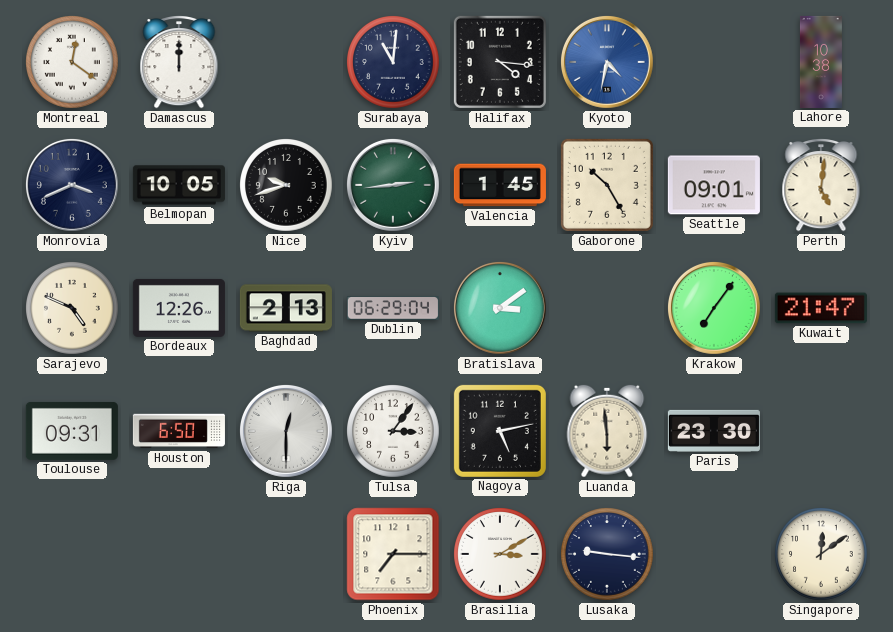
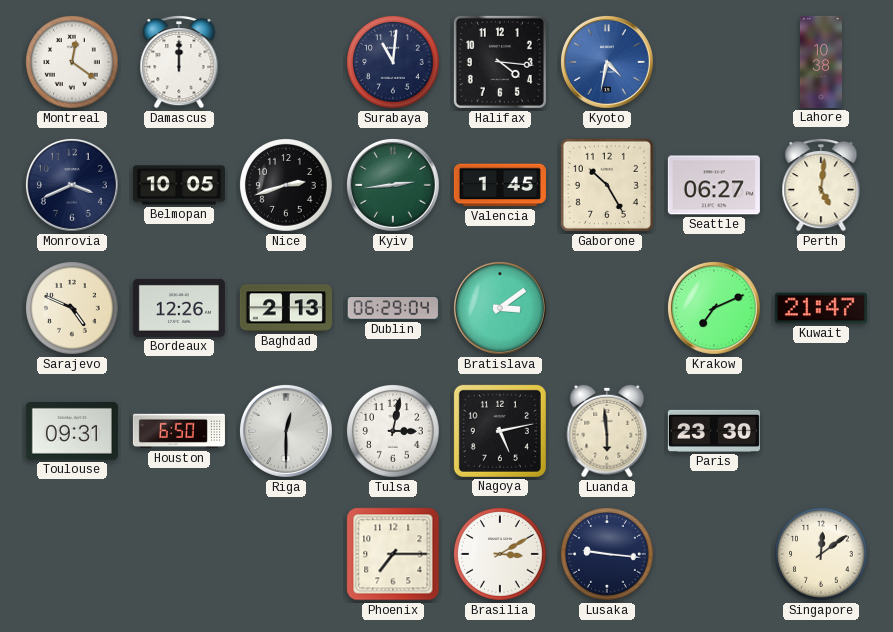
Nice: 9:42 -> 2:42 (287, 186)
Seattle: 09:01 -> 06:27 (714, 185)
Krakow: 7:06 -> 7:11 (714, 308)
Tulsa: 3:06 -> 3:02 (394, 432)
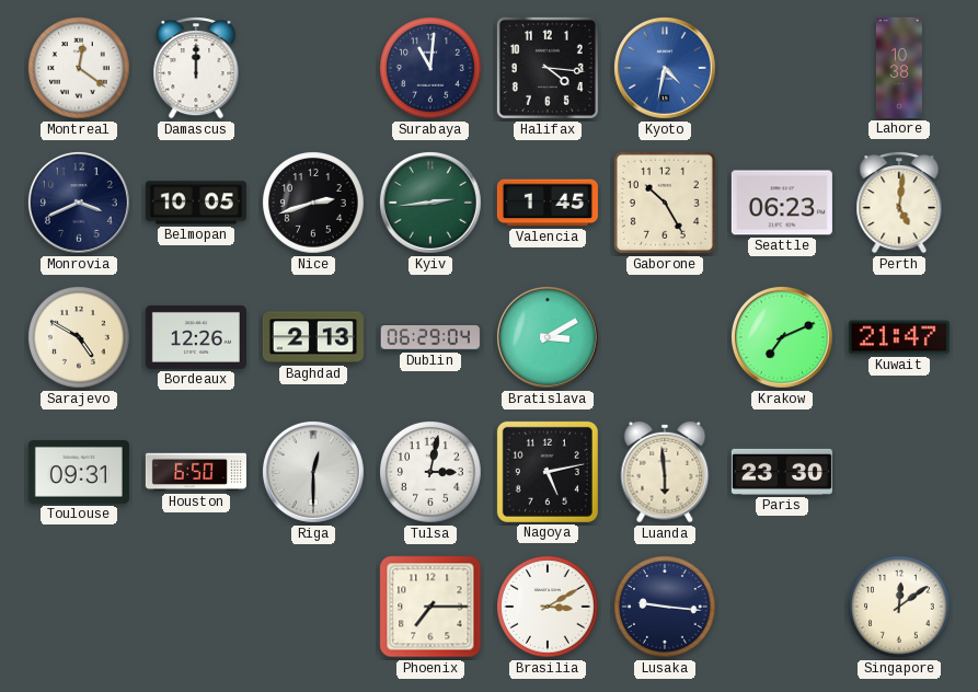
Seattle: 06:27 -> 06:23 (782, 203)
Sarajevo: 4:49 -> 4:50 (80, 338)
Bratislava: 3:09 -> 3:10 (548, 337)
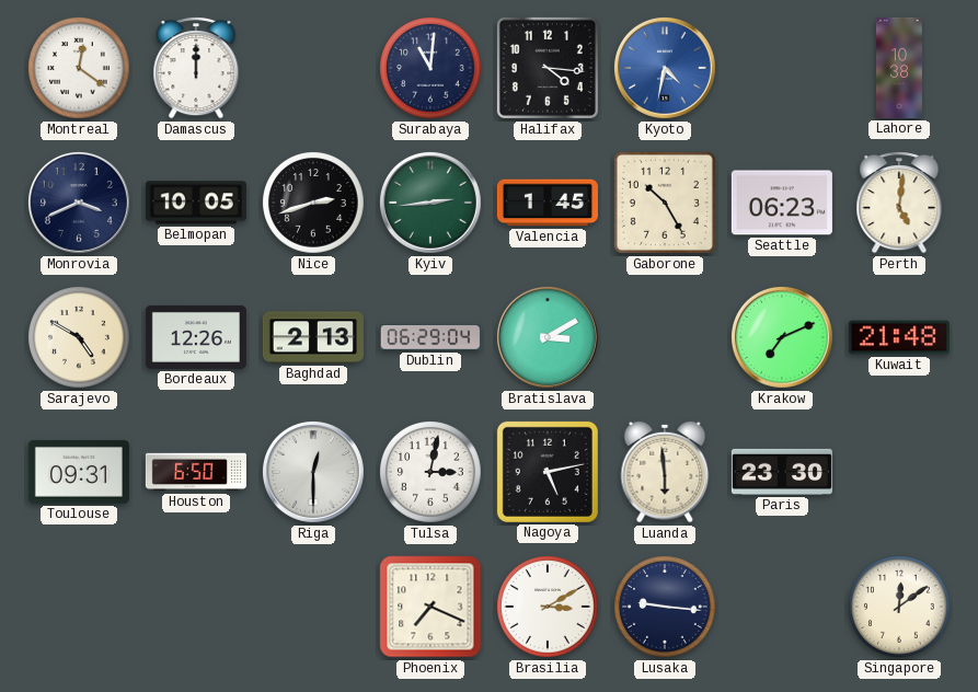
Kuwait: 21:47 -> 21:48 (899, 337)
Phoenix: 7:15 -> 7:19 (430, 607)
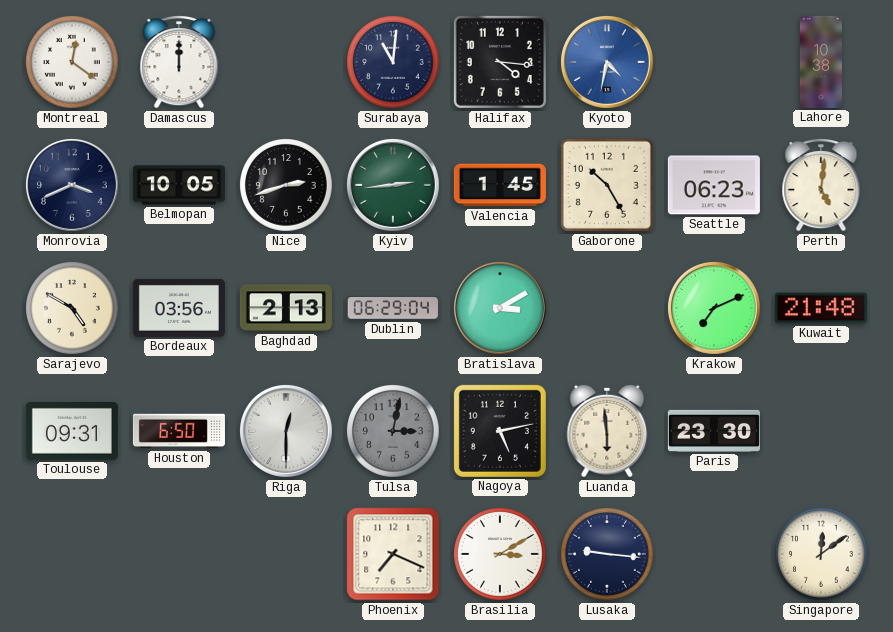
Bordeaux: 12:26 -> 03:56 (179, 308)
Tulsa dial: white -> grey (394, 432)
